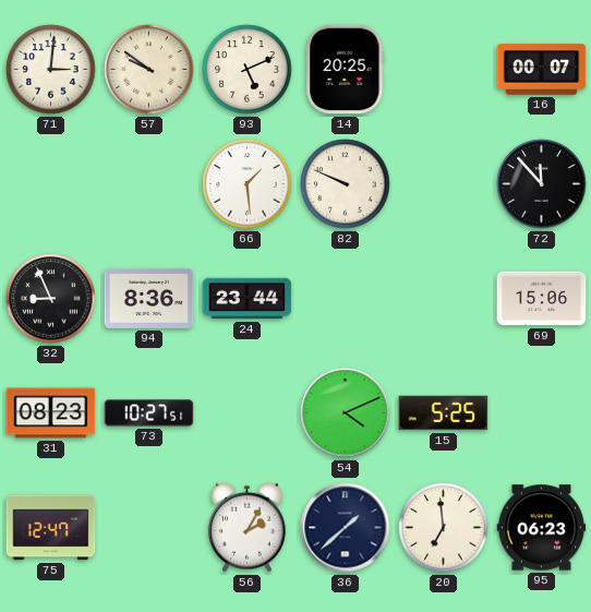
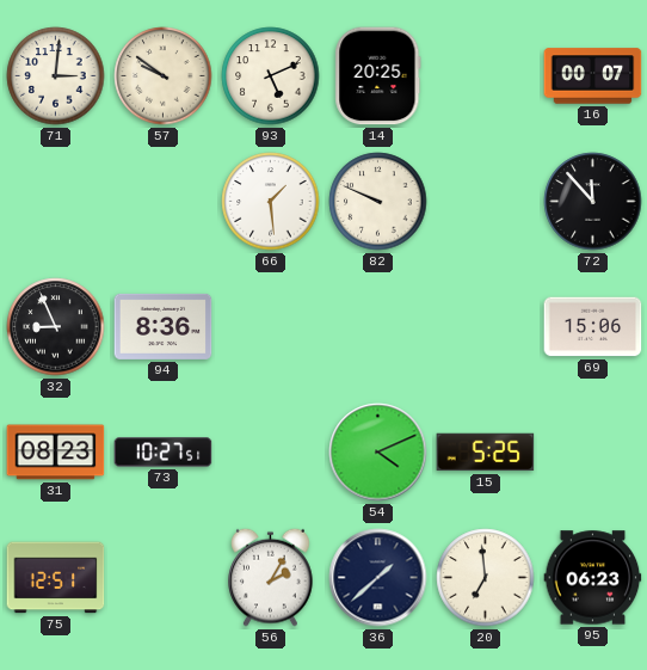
24: 23:44 -> none (248, 299)
75: 12:47 -> 12:51 (56, 578)
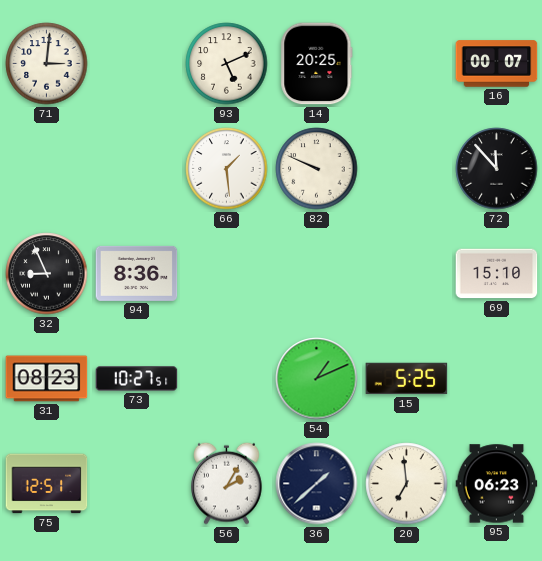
57: 9:51 -> none (164, 76)
69: 15:06 -> 15:10 (497, 274)
54: 4:11 -> 1:11 (317, 379)
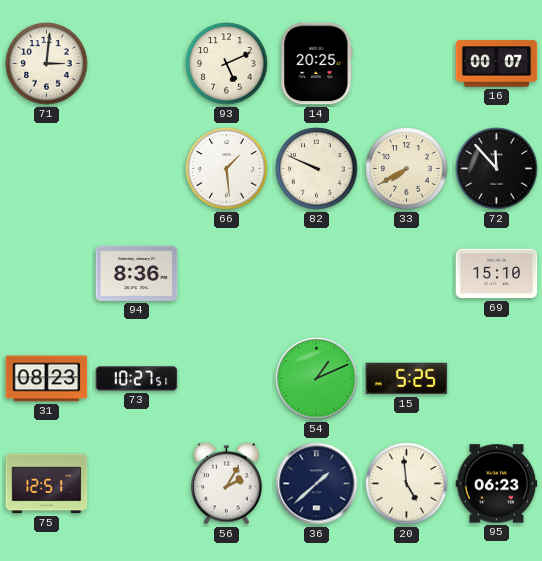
33: none -> 7:40 (407, 169)
32: 8:56 -> none (47, 274)
20: 6:59 -> 4:59 (407, 484)
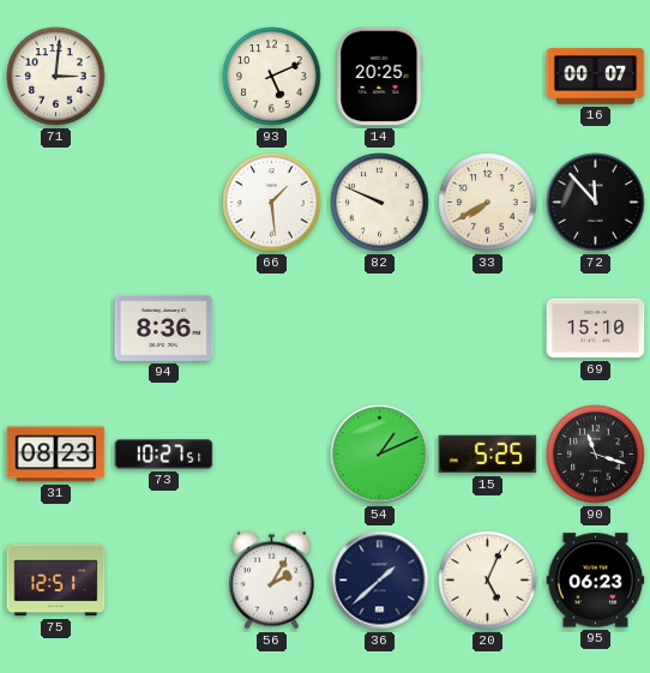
90: none -> 11:18 (596, 455)
20: 4:59 -> 5:04 (488, 581)
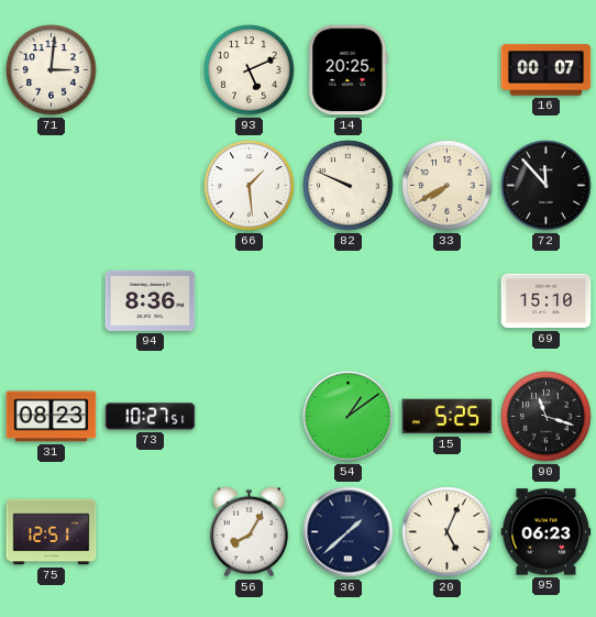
54: 1:11 -> 1:09 (349, 417)
56: 2:05 -> 8:05 (250, 531)
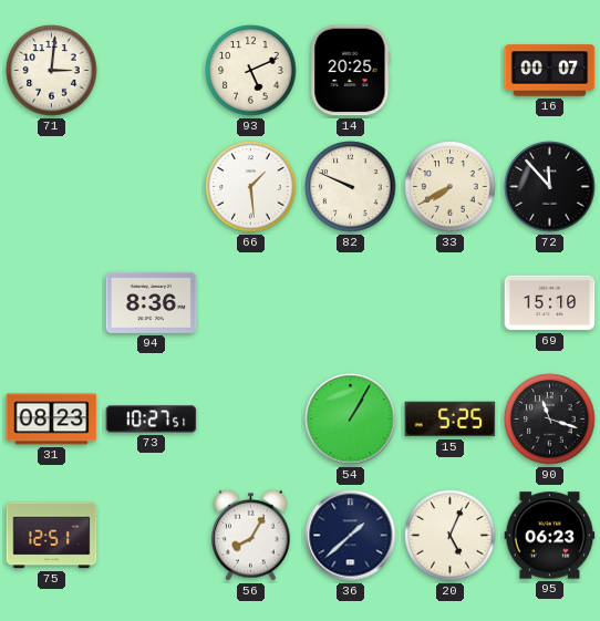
54: 1:09 -> 1:05 (351, 420)
